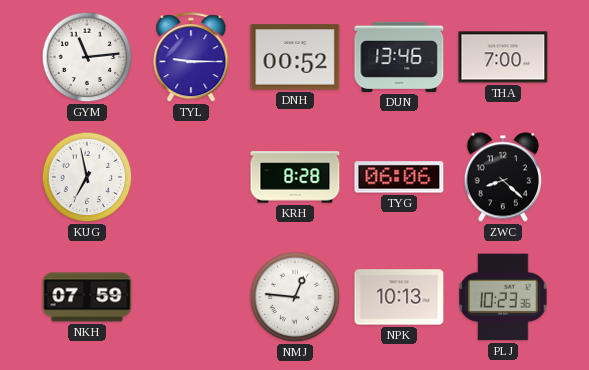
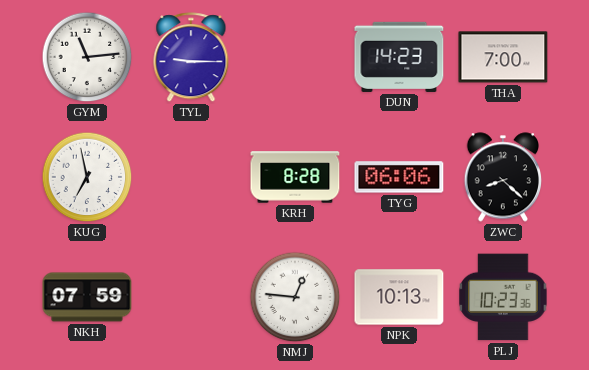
DNH: 00:52 -> none (295, 57)
DUN: 13:46 -> 14:23 (399, 57)
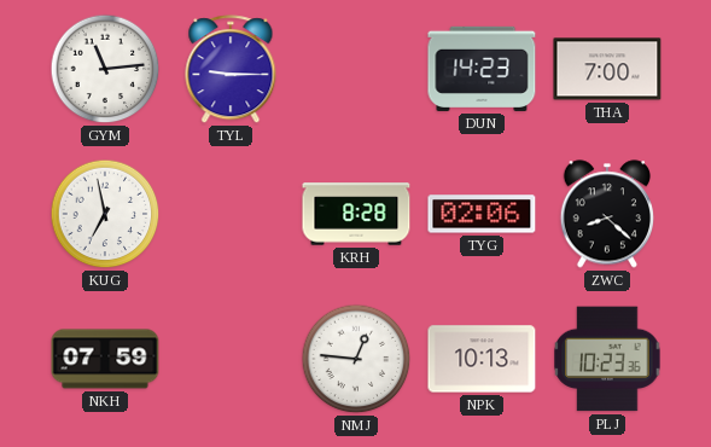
TYG: 06:06 -> 02:06 (482, 214)
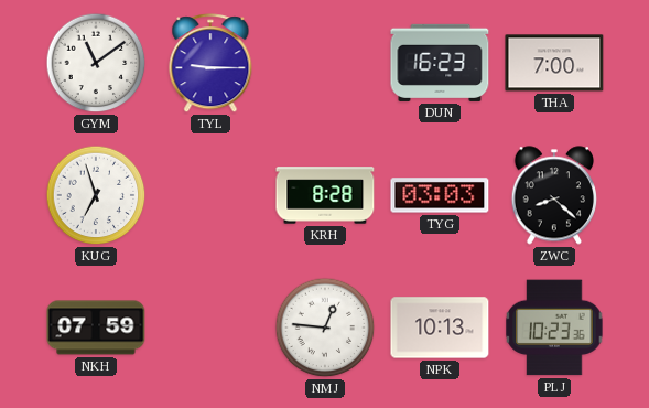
GYM: 11:14 -> 11:09 (96, 63)
DUN: 14:23 -> 16:23 (440, 63)
KUG: 6:58 -> 6:57 (96, 195)
TYG: 02:06 -> 03:03 (440, 195)
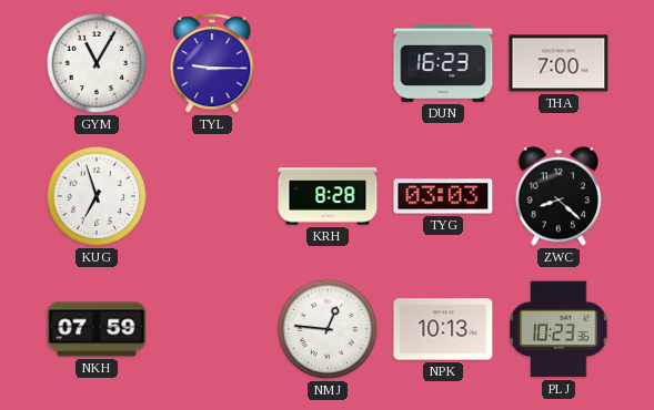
GYM: 11:09 -> 11:05 (97, 63)
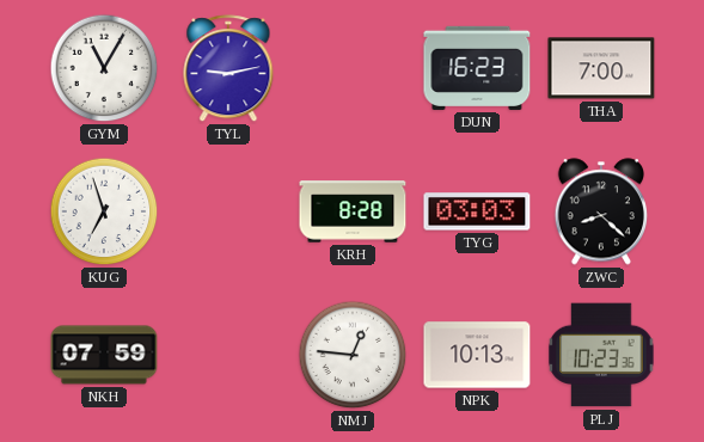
TYL: 9:15 -> 9:13 (228, 69)
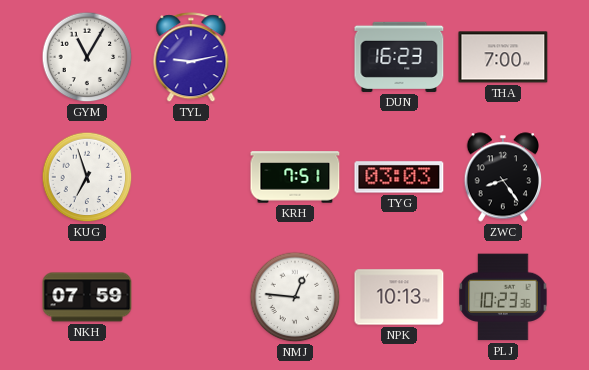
KRH: 8:28 -> 7:51 (295, 177)
ZWC: 8:22 -> 8:24 (502, 177)
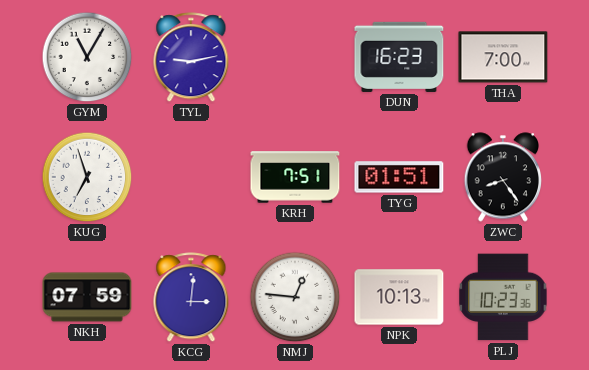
TYG: 03:03 -> 01:51 (399, 177)
KCG: none -> 3:01 (191, 298)
